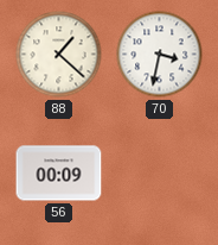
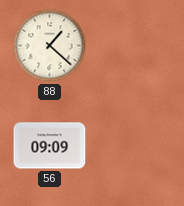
70: 3:32 -> none (160, 55)
56: 00:09 -> 09:09 (50, 146)
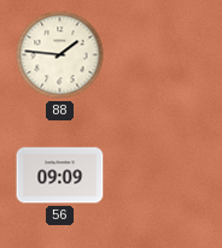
88: 1:22 -> 1:46 (60, 55)
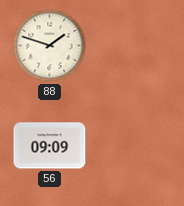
88: 1:46 -> 1:48 (50, 46)
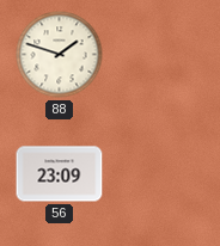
56: 09:09 -> 23:09 (60, 174)
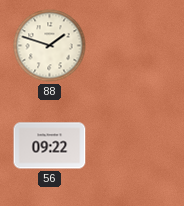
56: 23:09 -> 09:22 (50, 146)
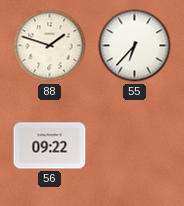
55: none -> 6:37 (135, 46)
